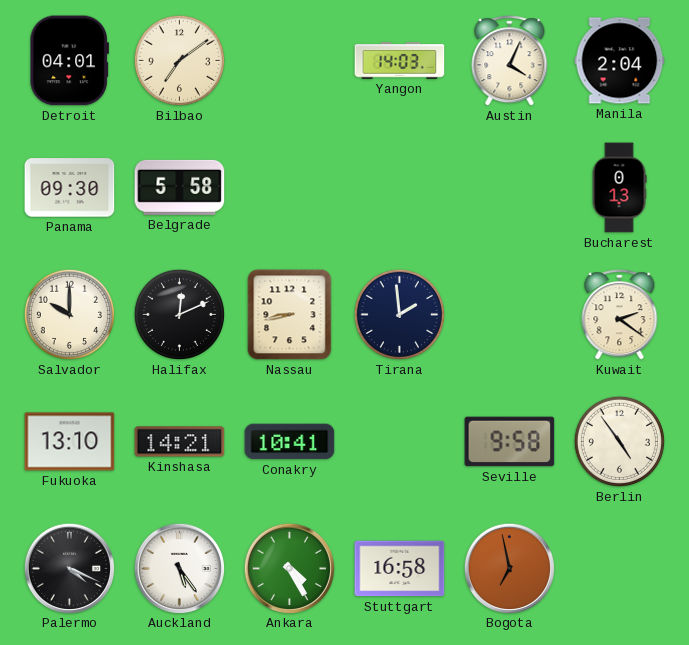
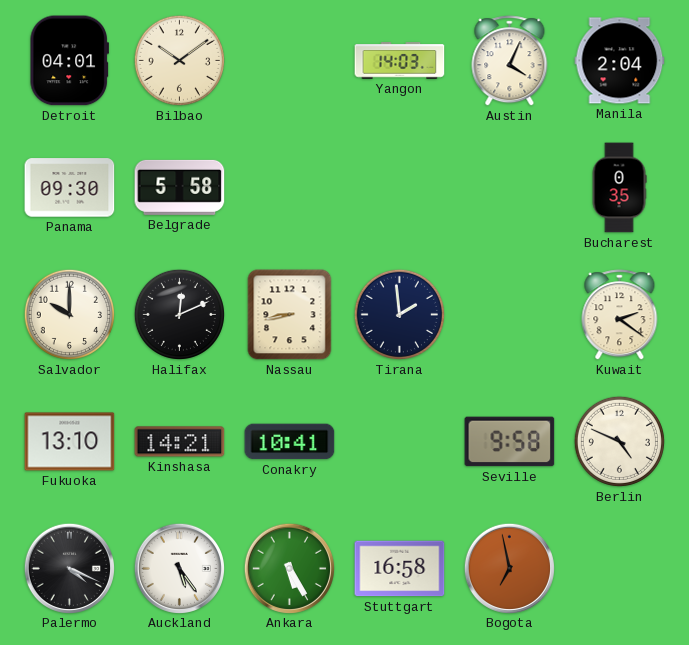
Bilbao: 7:09 -> 10:09 (179, 60)
Bucharest: 0:13 -> 0:35 (619, 188)
Berlin: 4:54 -> 4:49 (619, 441)
Ankara: 4:25 -> 5:25 (289, 568)
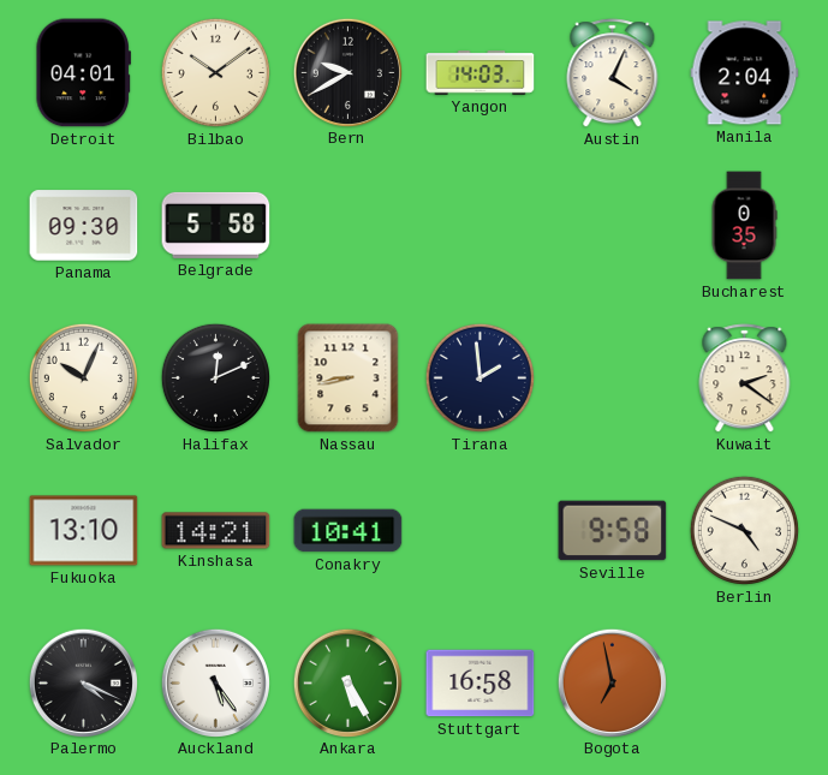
Bern: none -> 9:40 (347, 72)
Salvador: 10:00 -> 10:04 (83, 377)
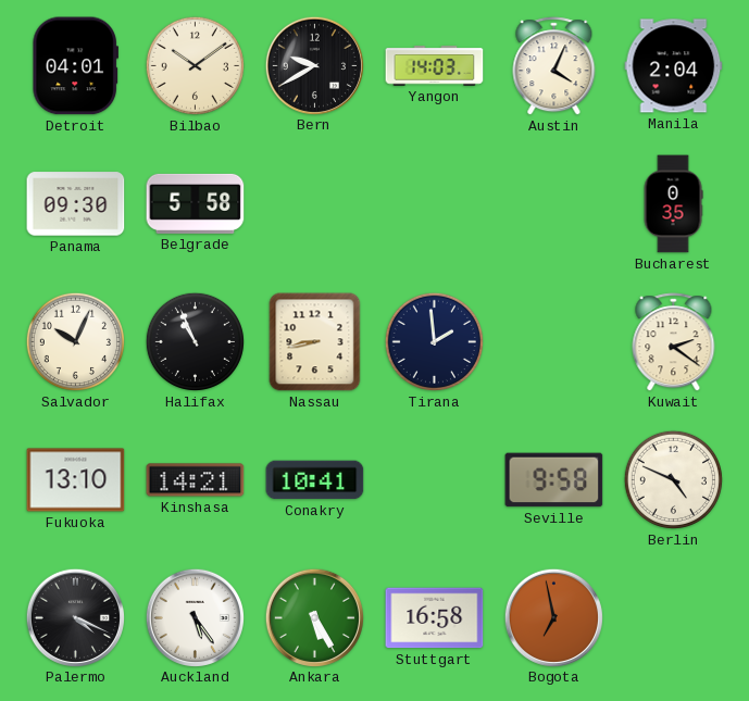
Halifax: 12:11 -> 10:56 (195, 341)
